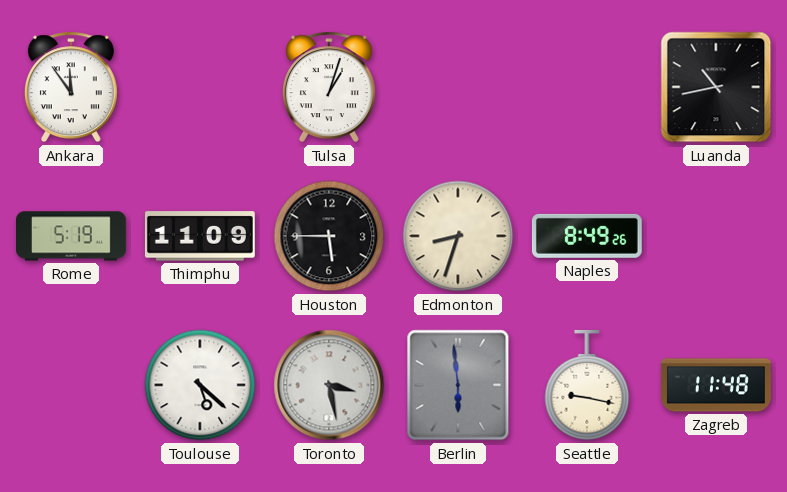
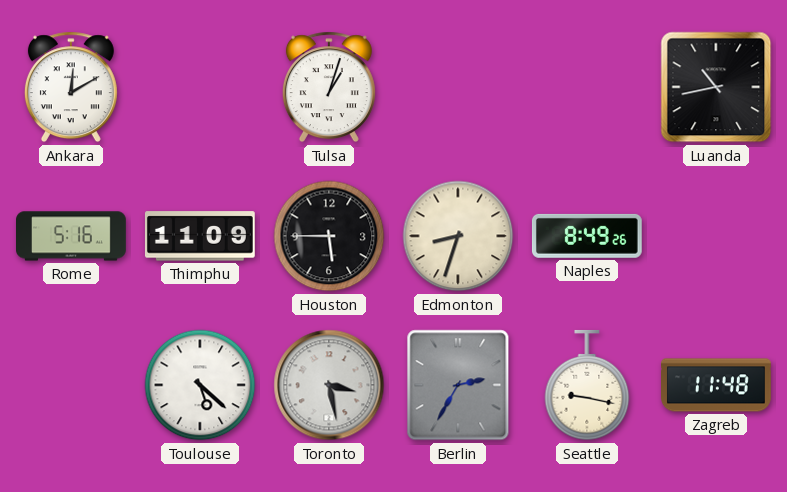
Ankara: 11:54 -> 12:10 (71, 87)
Rome: 5:19 -> 5:16 (72, 236)
Berlin: 5:59 -> 2:35 (458, 385)
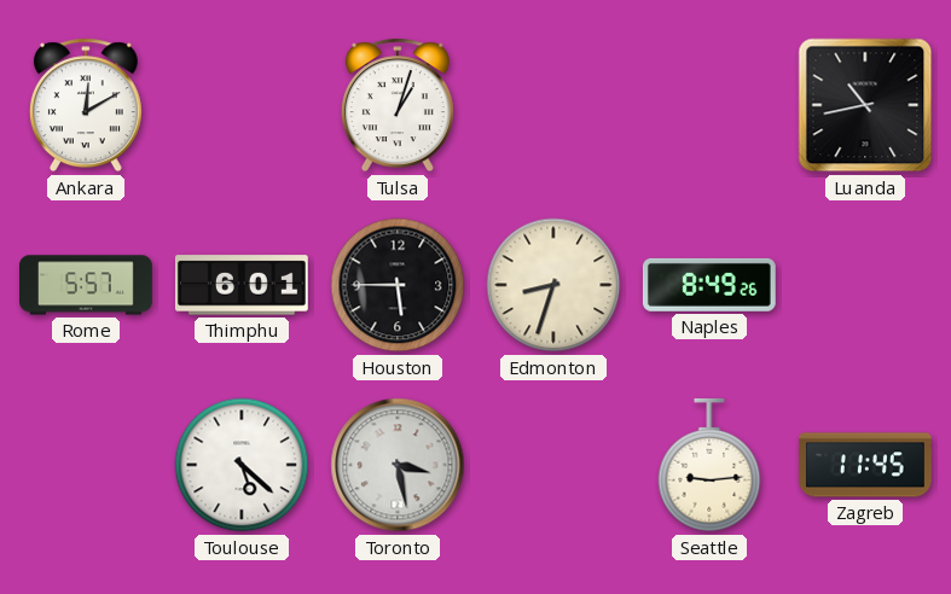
Rome: 5:16 -> 5:57 (87, 285)
Thimphu: 11:09 -> 6:01 (242, 285)
Berlin: 2:35 -> none (458, 385)
Seattle: 9:17 -> 9:14 (709, 465)
Zagreb: 11:48 -> 11:45 (866, 465)
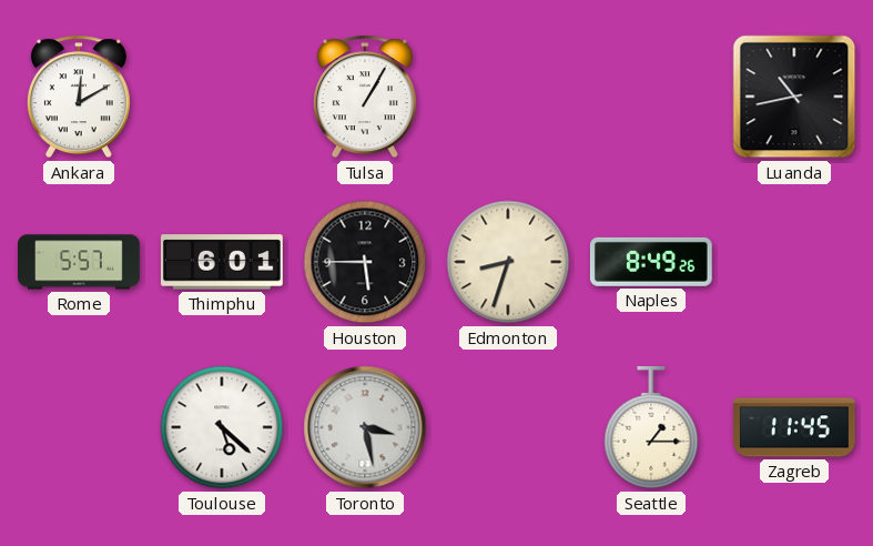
Tulsa: 1:03 -> 1:05 (365, 97)
Seattle: 9:14 -> 1:15 (651, 427)
